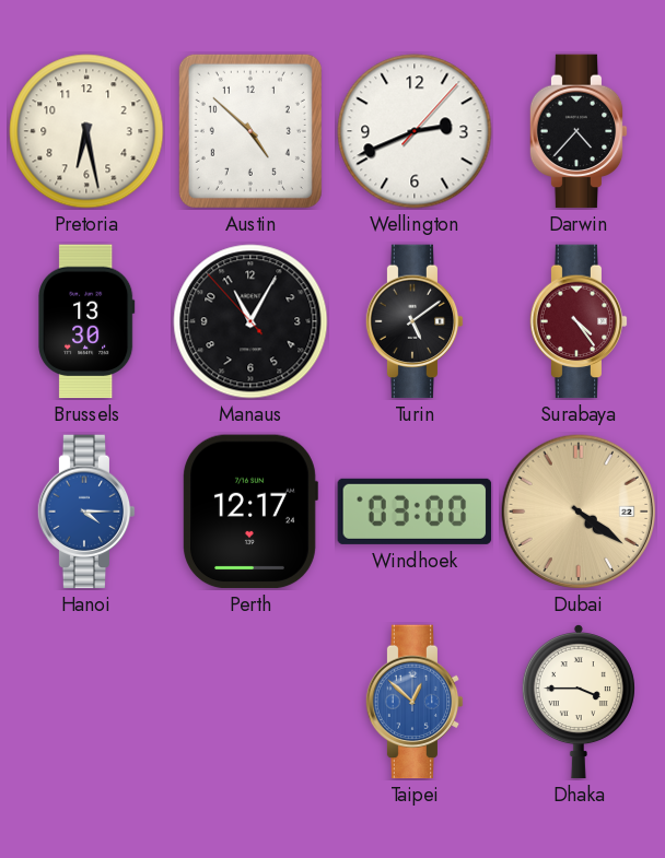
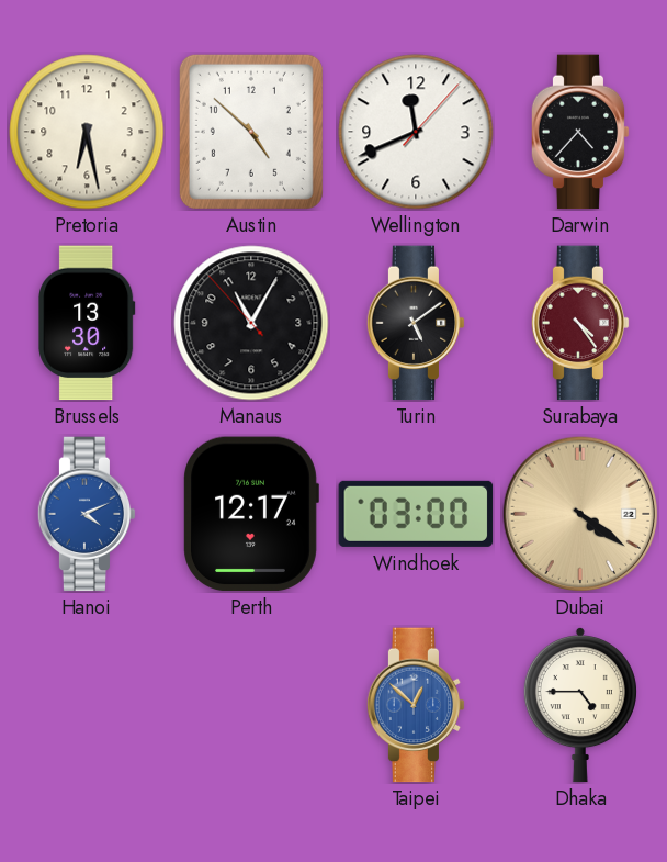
Wellington: 2:41 -> 11:41 (416, 132)
Hanoi: 4:15 -> 4:11 (87, 514)
Dhaka: 3:45 -> 4:45 (580, 705)
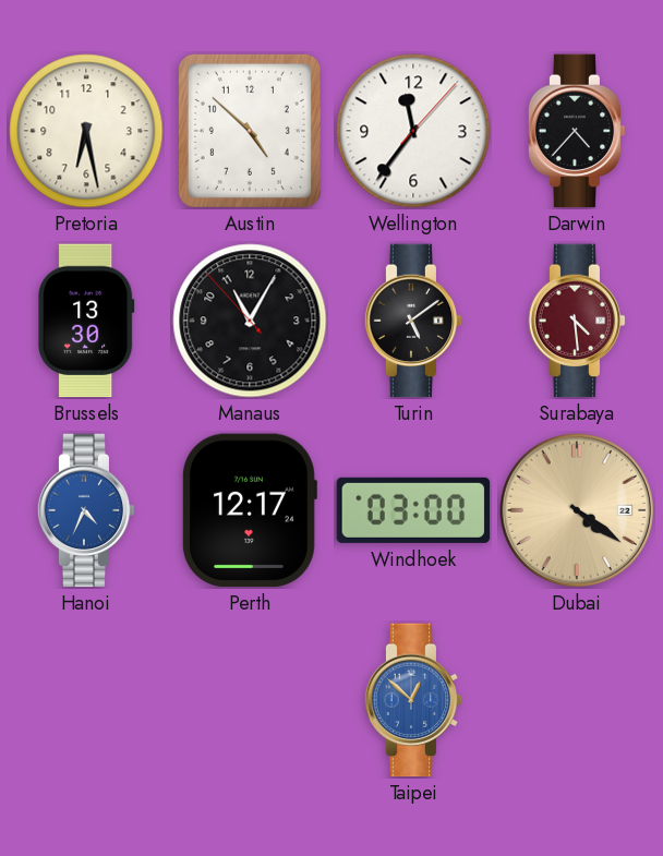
Wellington: 11:41 -> 11:36 (413, 131)
Surabaya: 4:24 -> 4:29 (577, 321)
Hanoi: 4:11 -> 4:34 (86, 510)
Dhaka: 4:45 -> none (580, 705)
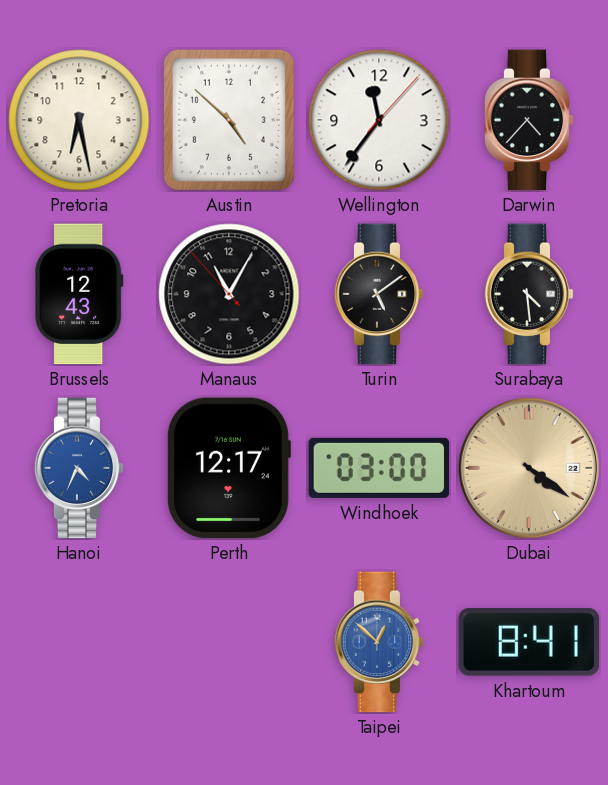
Brussels: 13:30 -> 12:43 (79, 294)
Surabaya dial: burgundy -> black (529, 294)
Khartoum: none -> 8:41 (528, 643)
